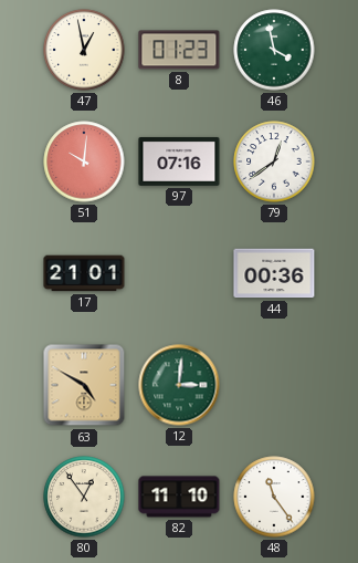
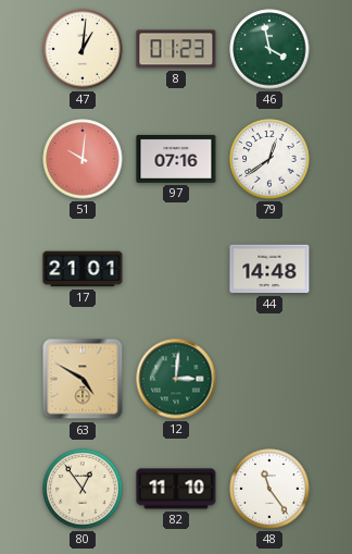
47: 12:58 -> 1:01 (83, 49)
44: 00:36 -> 14:48 (269, 269)
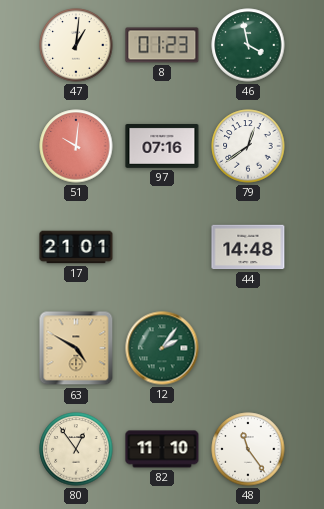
12: 3:01 -> 2:06 (162, 348)
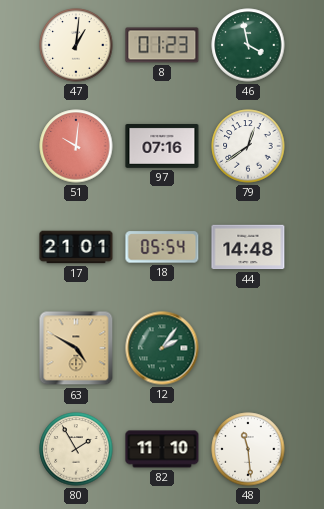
18: none -> 05:54 (162, 247)
80: 12:54 -> 1:55 (76, 449)
48: 11:24 -> 11:29 (248, 449)
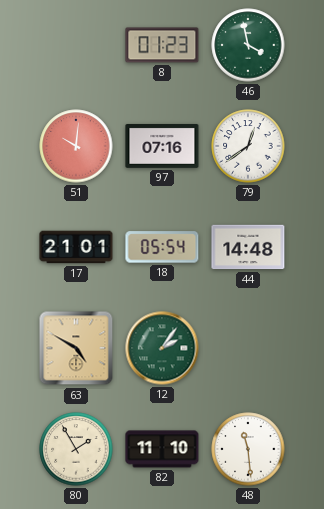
47: 1:01 -> none (76, 45)
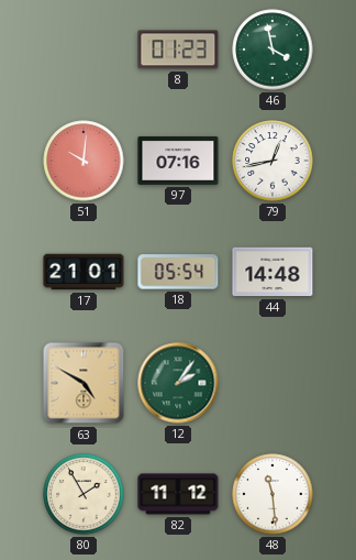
79: 12:39 -> 12:43 (272, 161)
82: 11:10 -> 11:12 (178, 494)
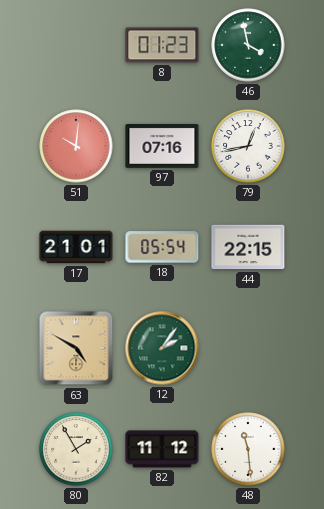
44: 14:48 -> 22:15 (248, 247)
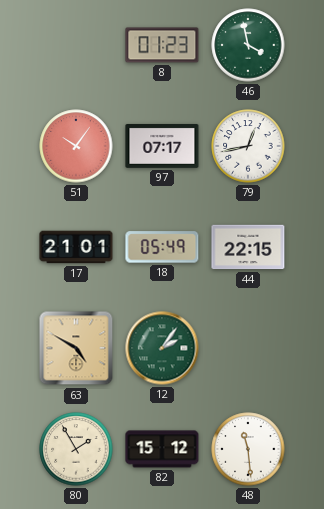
51: 10:01 -> 10:06 (76, 146)
97: 07:16 -> 07:17 (162, 146)
18: 05:54 -> 05:49 (162, 247)
82: 11:12 -> 15:12 (162, 449)
